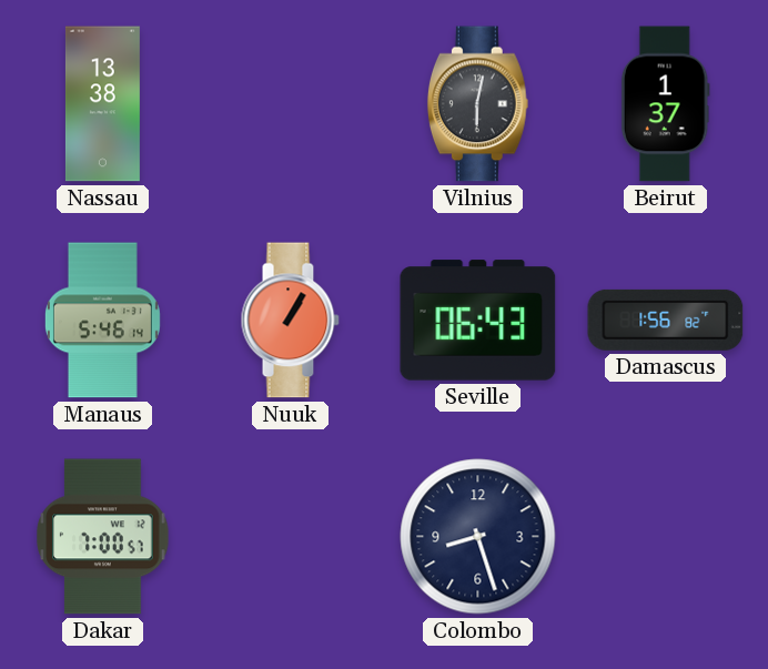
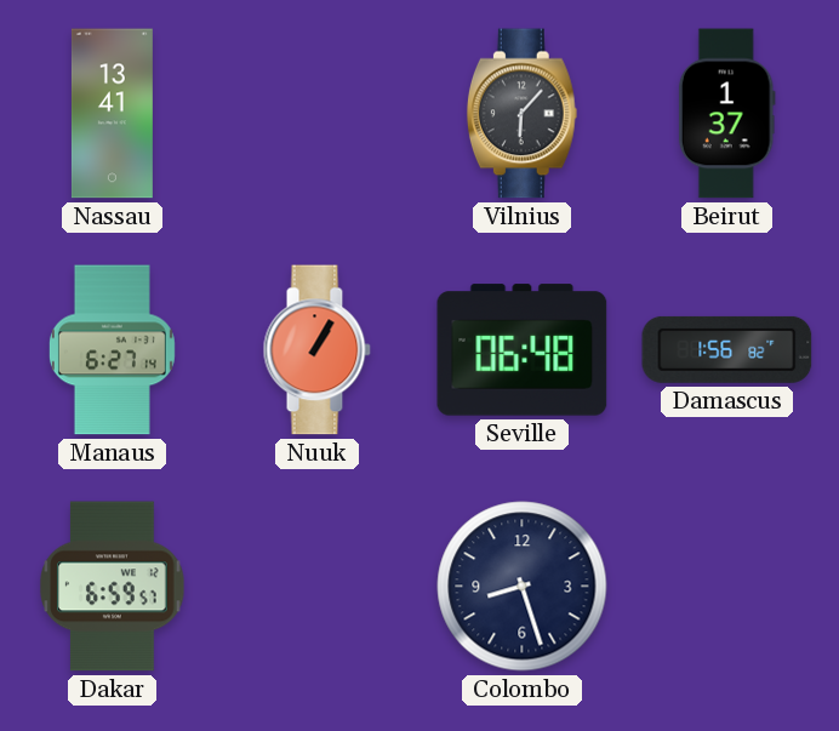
Nassau: 13:38 -> 13:41 (112, 114)
Vilnius: 6:02 -> 6:07 (521, 114)
Manaus: 5:46 -> 6:27 (112, 350)
Seville: 06:43 -> 06:48 (523, 350)
Dakar: 7:00 -> 6:59 (113, 587)
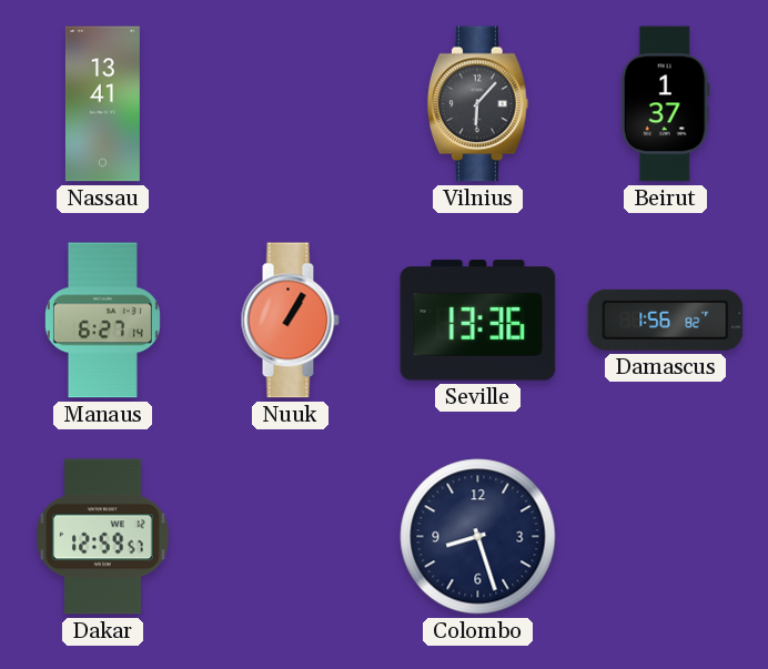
Seville: 06:48 -> 13:36 (478, 321)
Dakar: 6:59 -> 12:59 (103, 537)
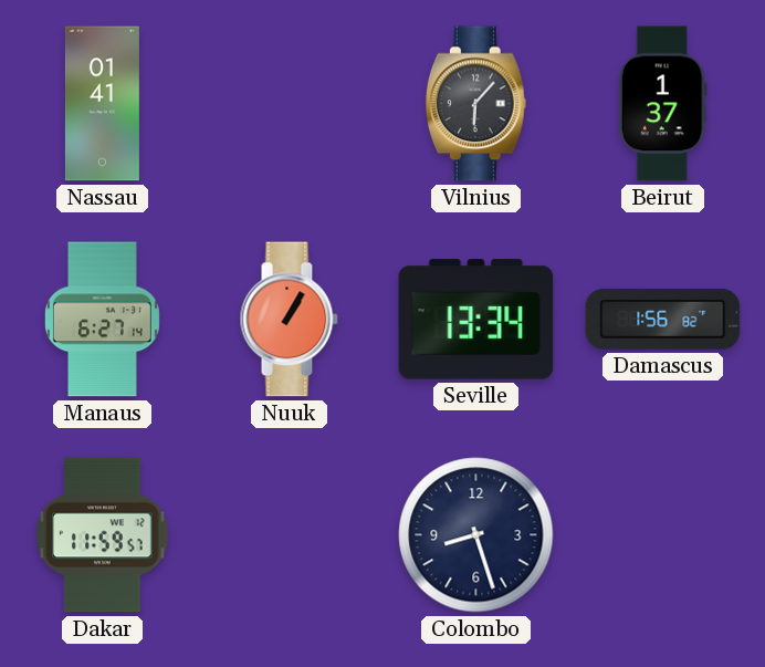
Nassau: 13:41 -> 01:41 (102, 104)
Seville: 13:36 -> 13:34 (476, 320)
Dakar: 12:59 -> 11:59 (103, 535)
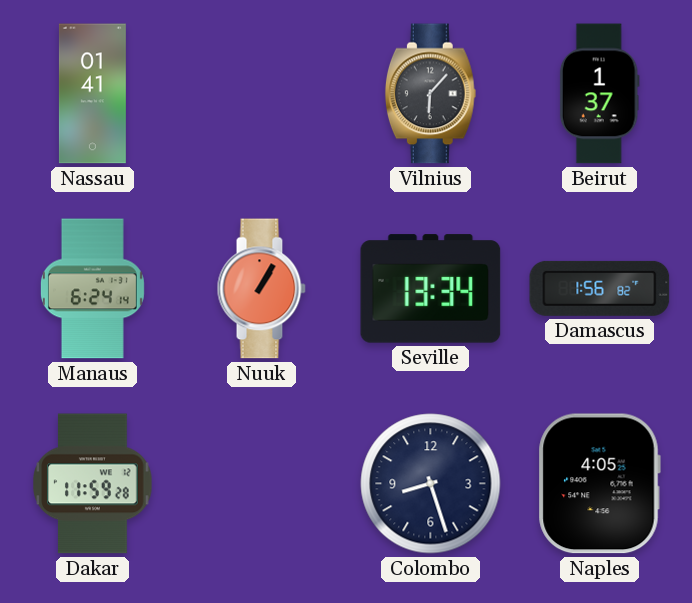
Manaus: 6:27 -> 6:24 (92, 289)
Dakar: 11:59:57 -> 11:59:28 (93, 484)
Naples: none -> 4:05 (599, 484)
